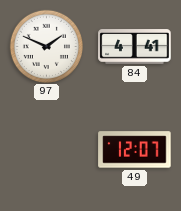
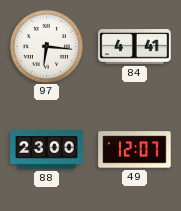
97: 1:49 -> 6:16 (46, 46)
88: none -> 23:00 (47, 150)
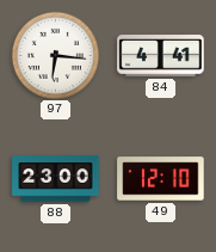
49: 12:07 -> 12:10 (161, 179)
